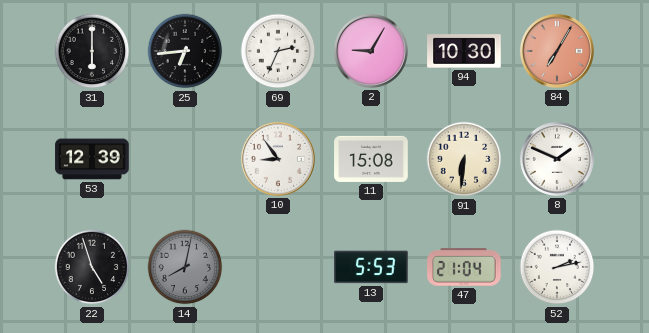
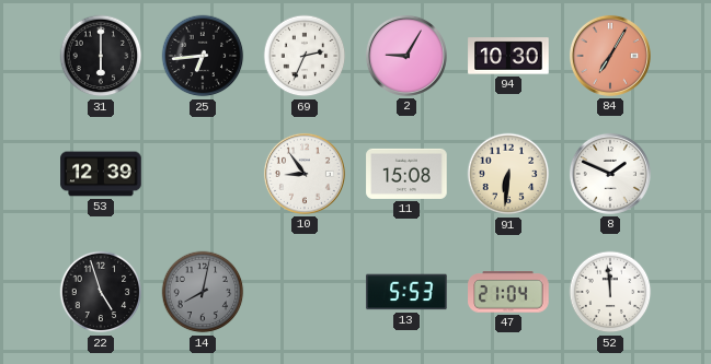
52: 2:13 -> 11:59 (610, 292)
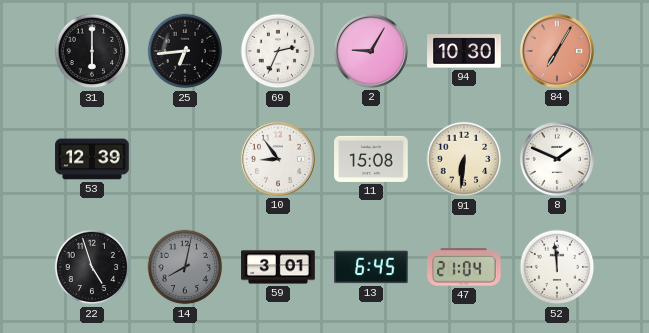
59: none -> 3:01 (278, 267)
13: 5:53 -> 6:45 (371, 267)
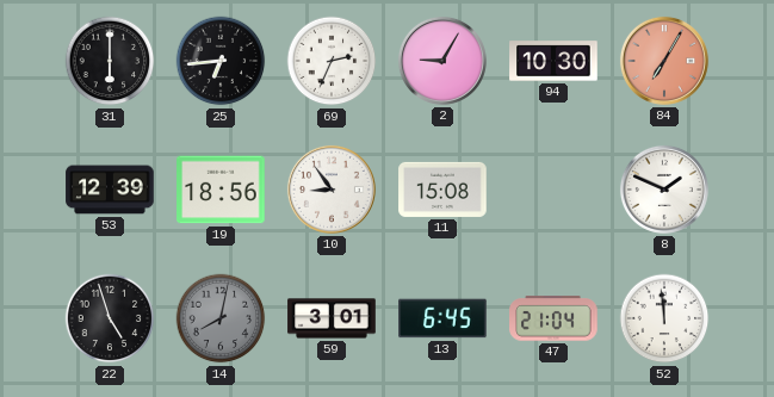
19: none -> 18:56 (221, 190)
91: 6:31 -> none (464, 159)
